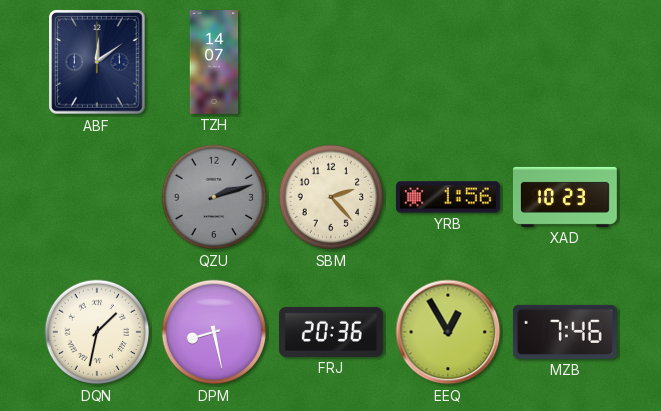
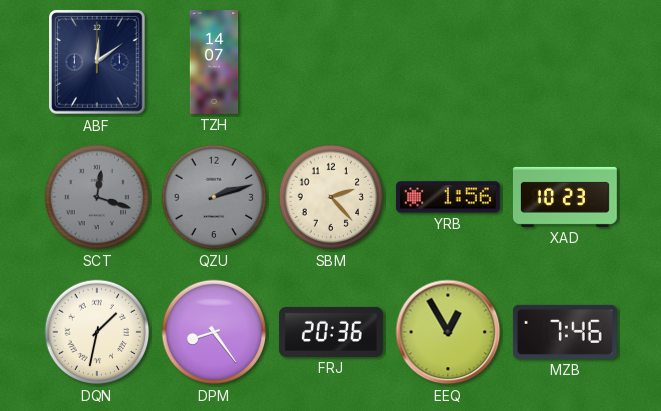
SCT: none -> 12:18 (97, 197)
DPM: 8:28 -> 8:24 (214, 332)
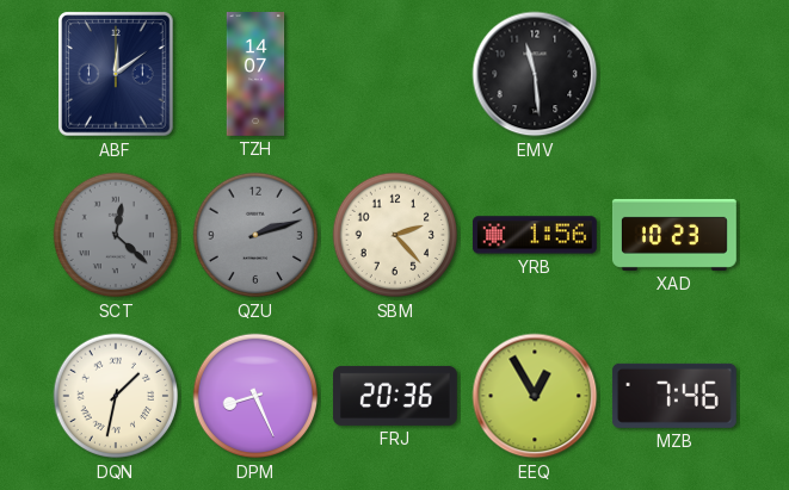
EMV: none -> 11:29 (535, 74)
SCT: 12:18 -> 12:22 (116, 235)
DPM: 8:24 -> 8:26 (255, 396)
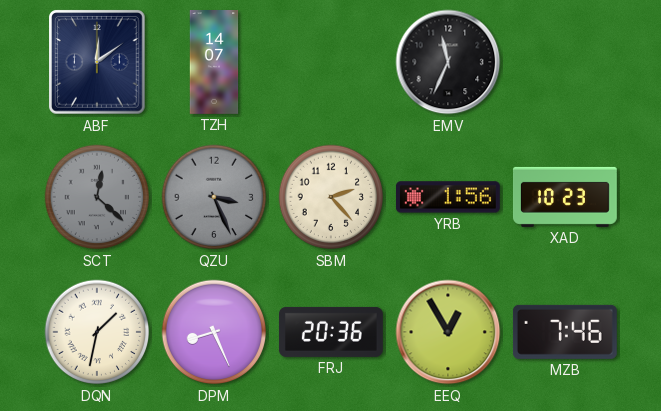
EMV: 11:29 -> 11:34 (448, 62)
QZU: 2:12 -> 3:26 (214, 197)
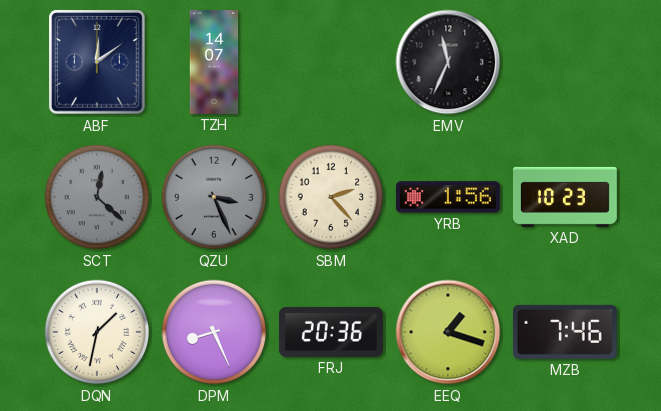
EEQ: 12:55 -> 1:18 (448, 332)
